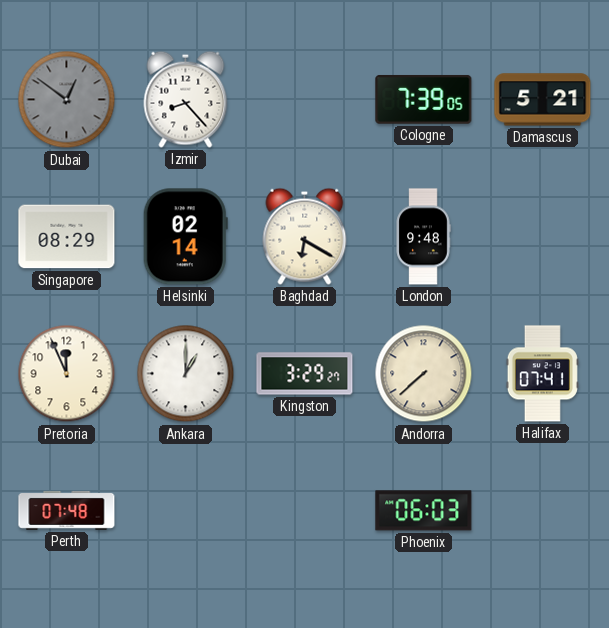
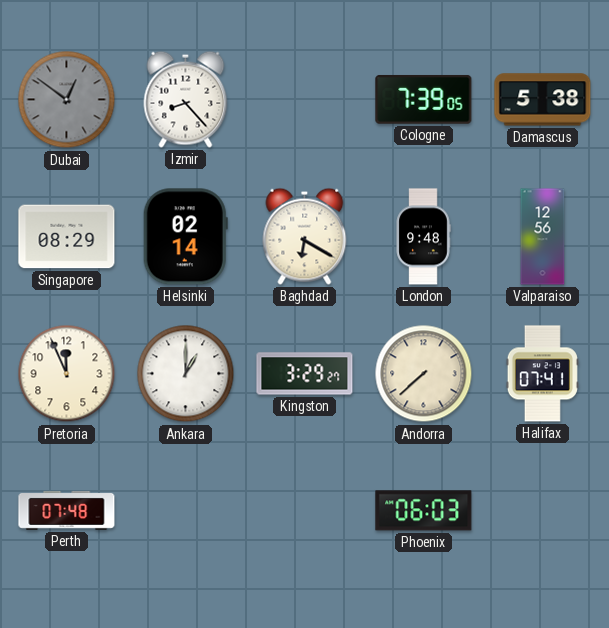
Damascus: 5:21 -> 5:38 (543, 100)
Valparaiso: none -> 12:56 (543, 237)
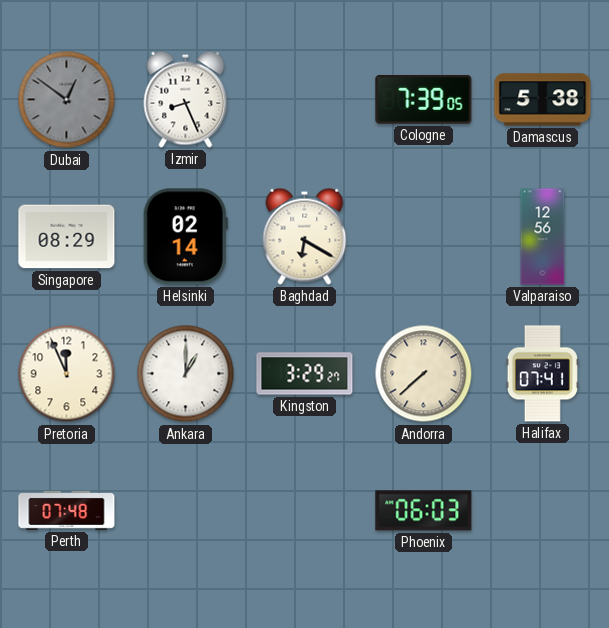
Izmir: 8:23 -> 8:26 (186, 99)
London: 9:48 -> none (423, 237)
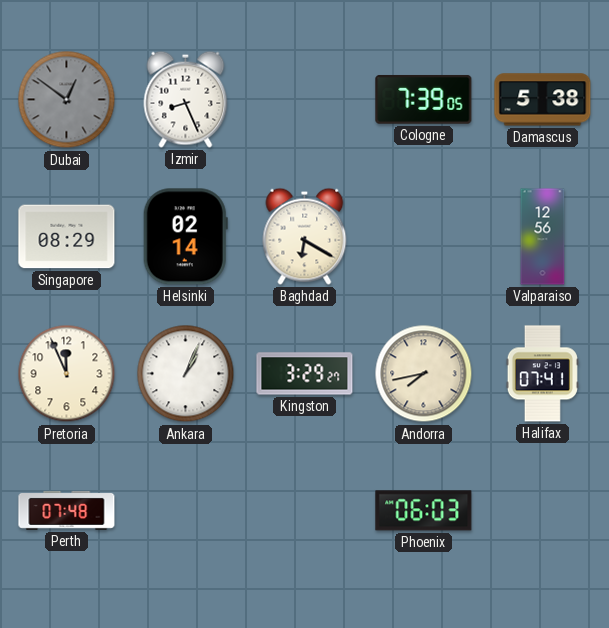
Ankara: 1:00 -> 1:04 (186, 374)
Andorra: 7:38 -> 7:43 (424, 374)
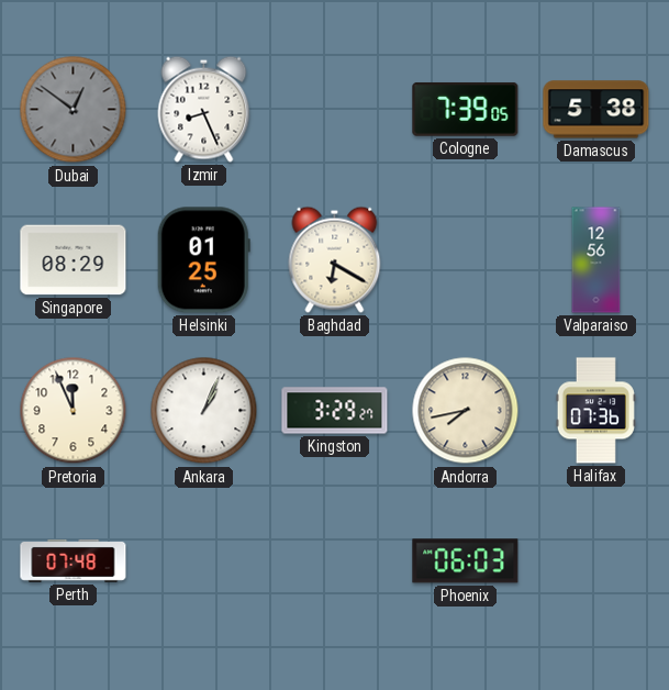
Helsinki: 02:14 -> 01:25 (203, 260)
Halifax: 07:41 -> 07:36 (595, 411)
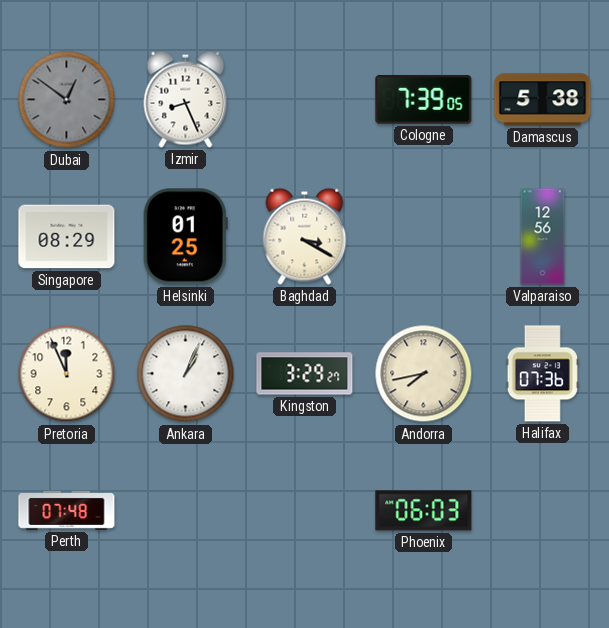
Baghdad: 6:20 -> 3:20 (305, 236)
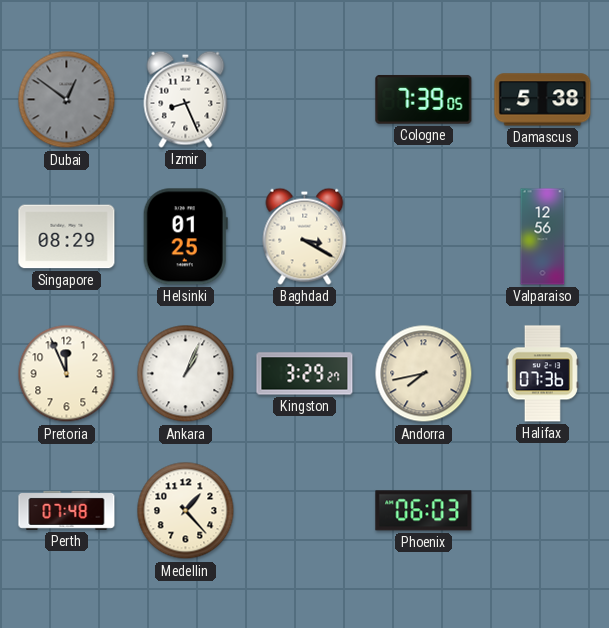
Medellin: none -> 1:23 (186, 511)
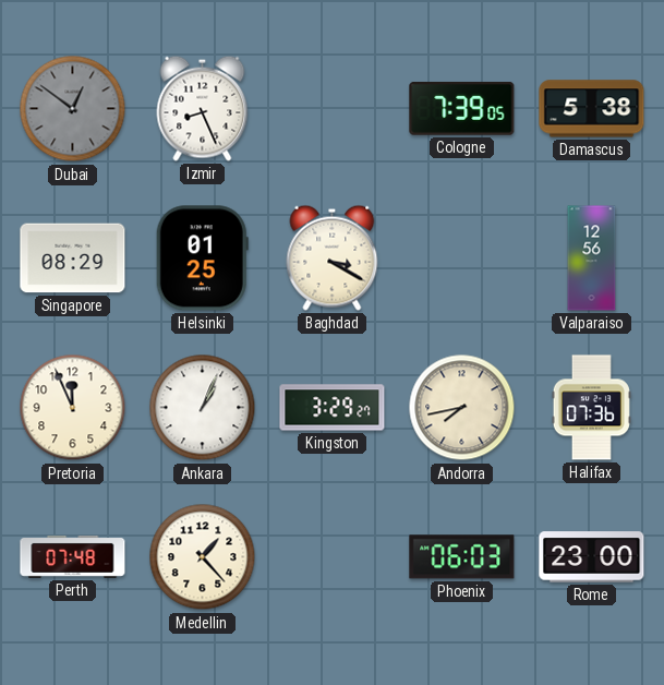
Rome: none -> 23:00 (592, 557)
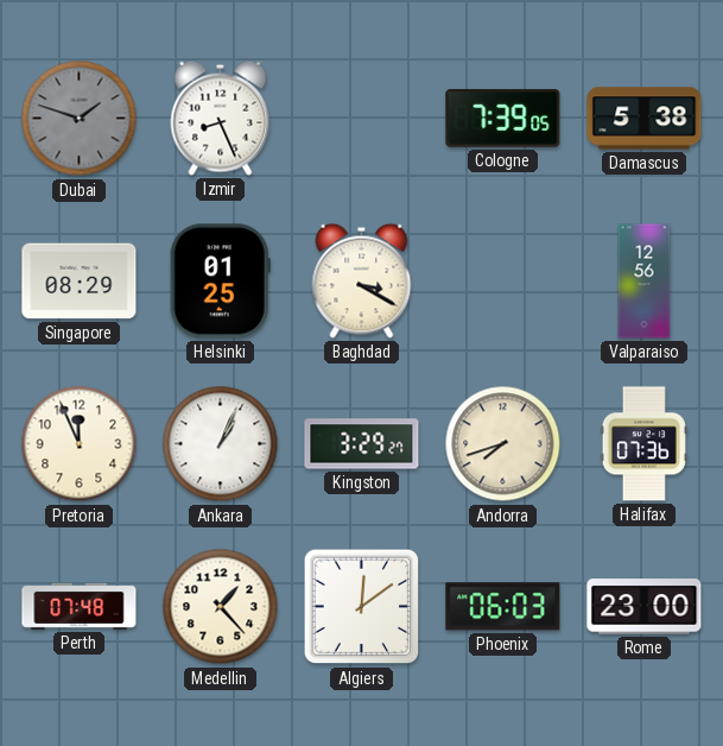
Dubai: 12:51 -> 1:48 (80, 119)
Andorra: 7:43 -> 7:42 (503, 444)
Algiers: none -> 12:09 (362, 607)
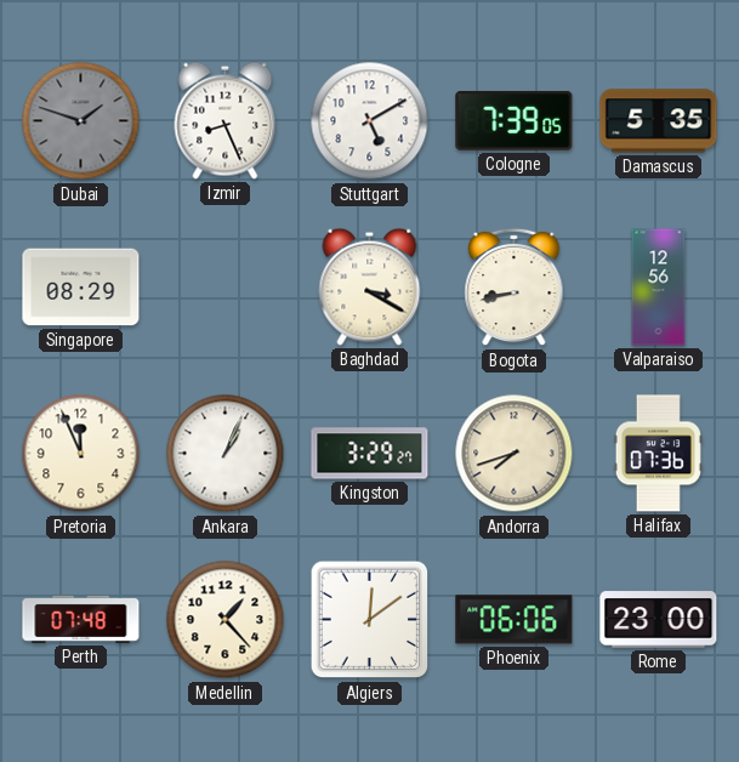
Stuttgart: none -> 5:10 (370, 121)
Damascus: 5:38 -> 5:35 (659, 121)
Helsinki: 01:25 -> none (220, 282)
Bogota: none -> 8:43 (515, 288)
Phoenix: 06:03 -> 06:06 (515, 620)
